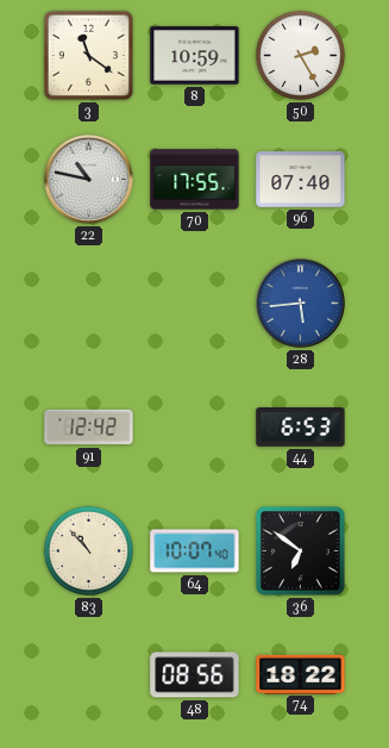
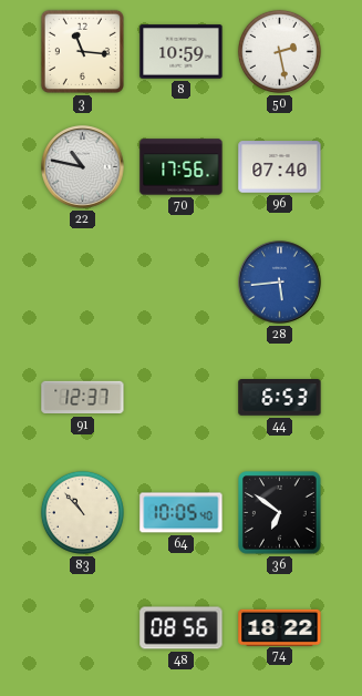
3: 11:21 -> 11:16 (82, 51)
50: 2:25 -> 2:28 (279, 51)
70: 17:55 -> 17:56 (182, 167)
91: 12:42 -> 12:37 (83, 398)
64: 10:07 -> 10:05 (182, 513)
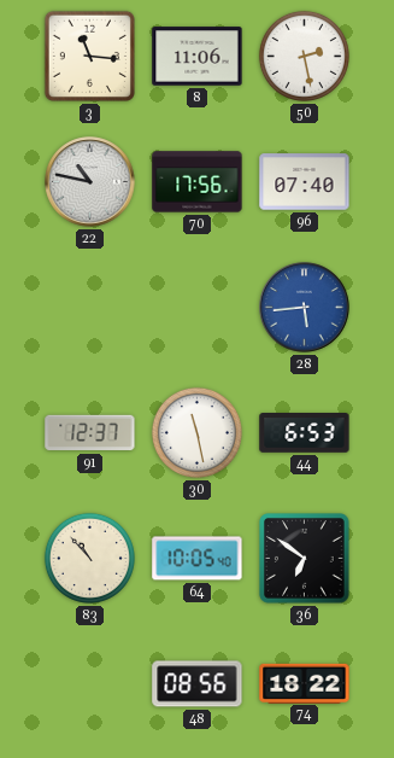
8: 10:59 -> 11:06 (198, 57)
30: none -> 11:28 (196, 432)
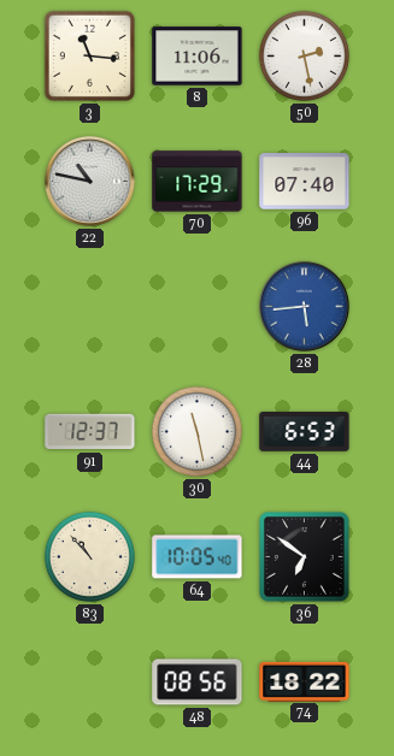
70: 17:56 -> 17:29 (198, 182)
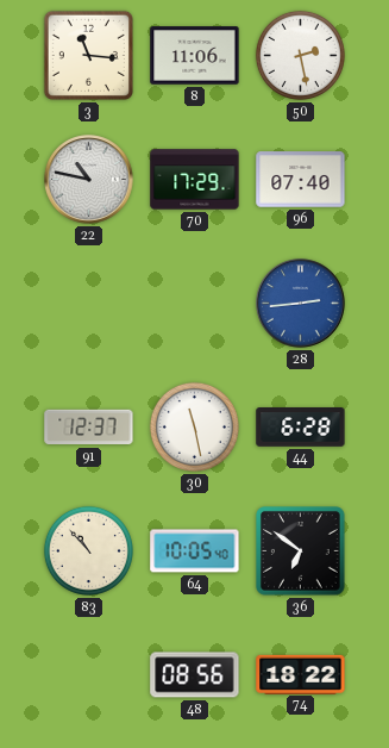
28: 5:44 -> 2:44 (301, 304)
44: 6:53 -> 6:28 (301, 428)
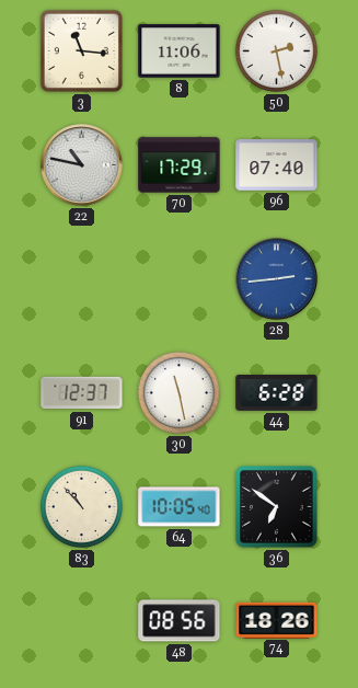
74: 18:22 -> 18:26 (277, 620)
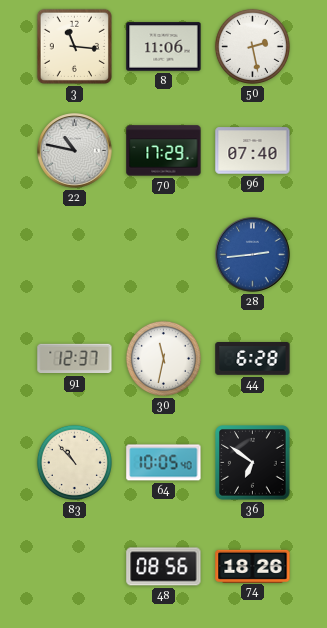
30: 11:28 -> 11:32 (163, 358)
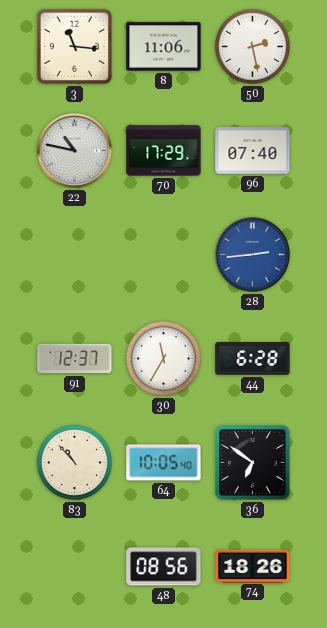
30: 11:32 -> 11:35 (163, 358)
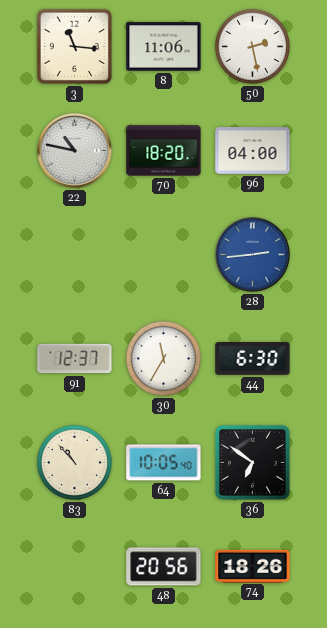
70: 17:29 -> 18:20 (164, 151)
96: 07:40 -> 04:00 (253, 151)
44: 6:28 -> 6:30 (253, 359)
48: 08:56 -> 20:56 (164, 567)
